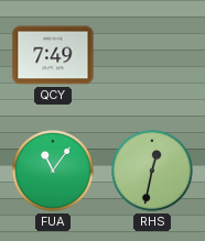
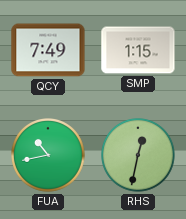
SMP: none -> 1:15 (138, 50)
FUA: 11:06 -> 10:43 (49, 156)
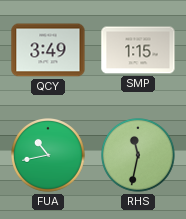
QCY: 7:49 -> 3:49 (48, 50)
RHS: 12:32 -> 11:32 (139, 156)
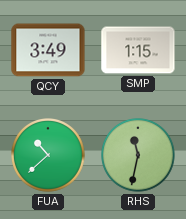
FUA: 10:43 -> 10:38 (49, 156)
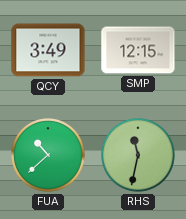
SMP: 1:15 -> 12:15 (138, 50)
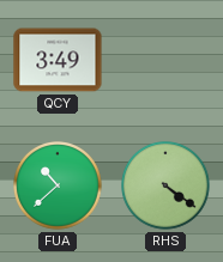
SMP: 12:15 -> none (138, 50)
RHS: 11:32 -> 4:21 (167, 187)
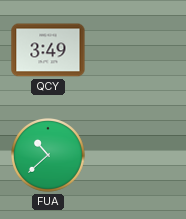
RHS: 4:21 -> none (167, 187)
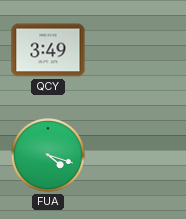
FUA: 10:38 -> 4:18 (49, 156)
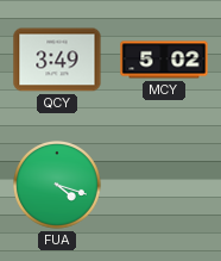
MCY: none -> 5:02 (164, 60)
